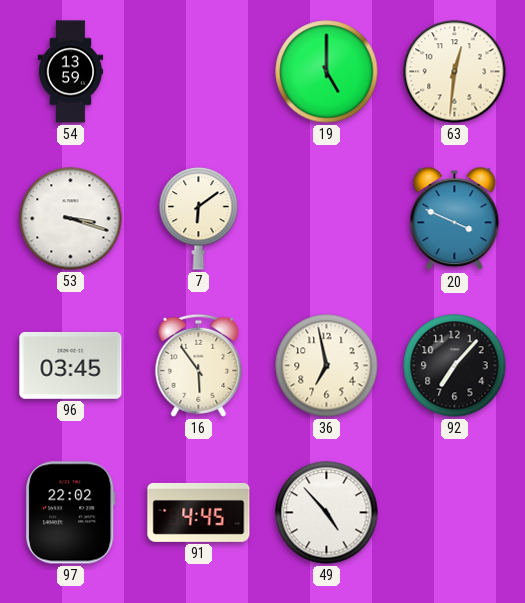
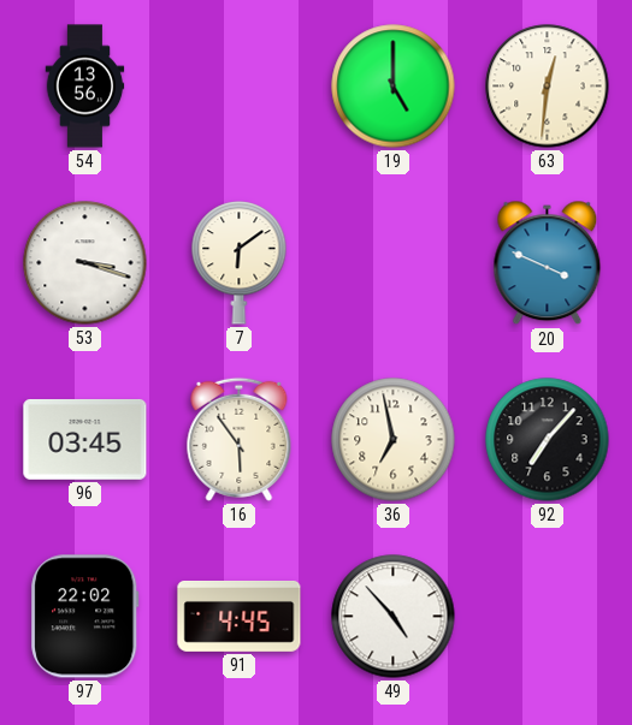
54: 13:59 -> 13:56 (85, 87)
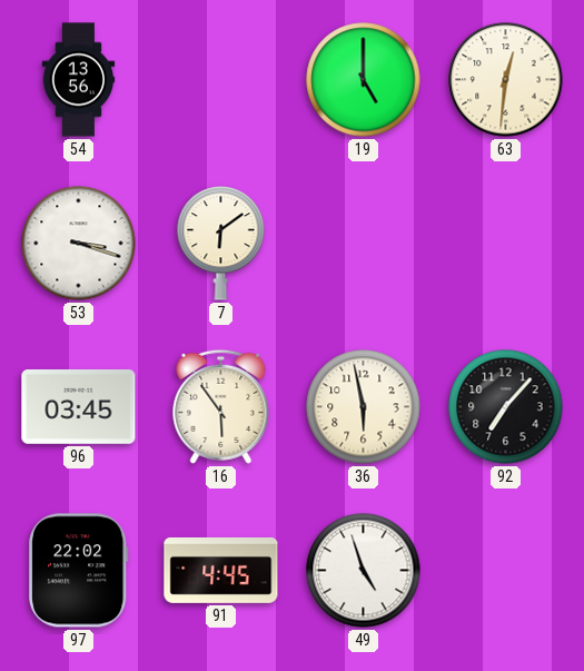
20: 3:49 -> none (548, 263)
36: 6:58 -> 5:58 (364, 407)
49: 4:53 -> 4:57 (364, 571)
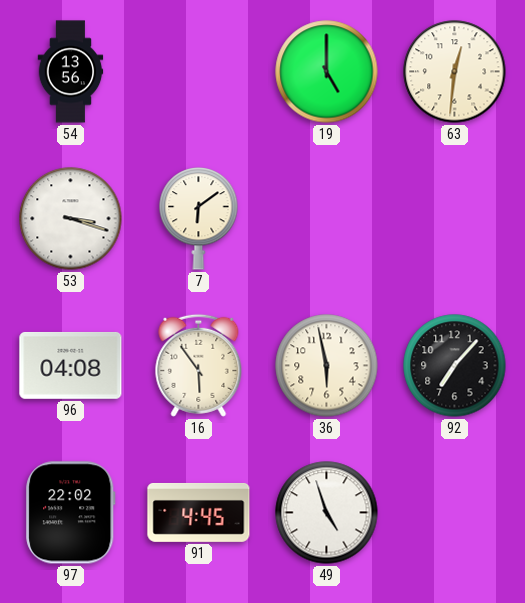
96: 03:45 -> 04:08 (71, 365)
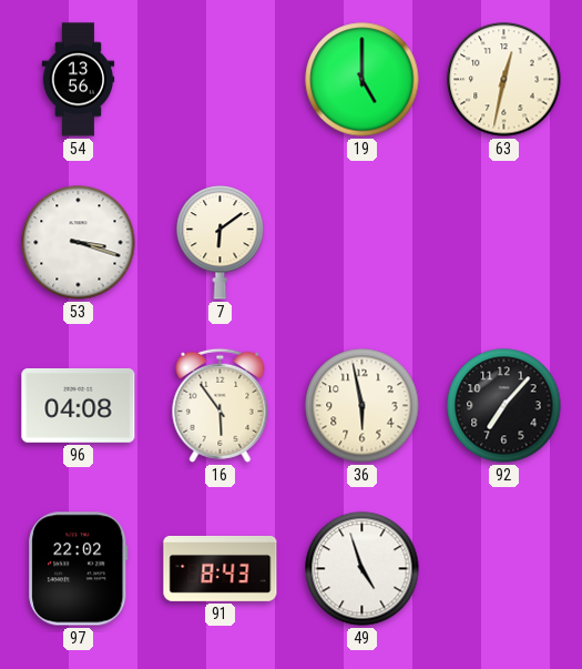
63: 12:31 -> 12:32 (504, 80)
91: 4:45 -> 8:43 (221, 568)
